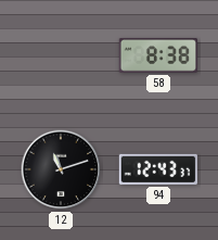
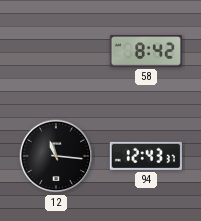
58: 8:38 -> 8:42 (146, 51)
12: 11:12 -> 11:16 (56, 156)
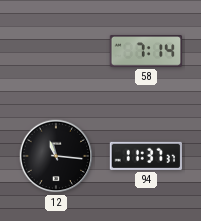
58: 8:42 -> 7:14 (146, 51)
94: 12:43 -> 11:37 (145, 156)
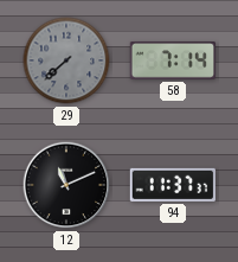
29: none -> 7:38 (66, 60)
12: 11:16 -> 11:11 (66, 185)
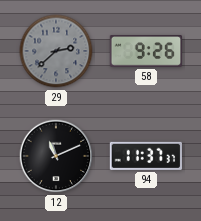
29: 7:38 -> 2:38 (56, 51)
58: 7:14 -> 9:26 (146, 51)
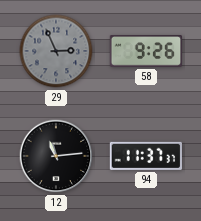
29: 2:38 -> 2:56 (56, 51)
12: 11:11 -> 11:14 (56, 156)
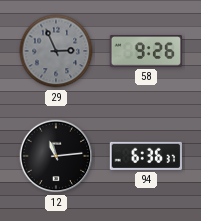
94: 11:37 -> 6:36 (145, 156)
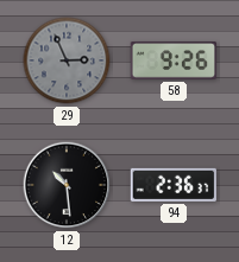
12: 11:14 -> 10:29 (67, 185)
94: 6:36 -> 2:36 (172, 185)
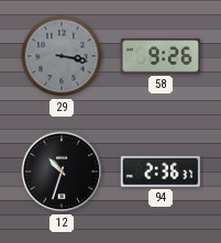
29: 2:56 -> 3:17 (62, 56)
12: 10:29 -> 10:33 (62, 172)
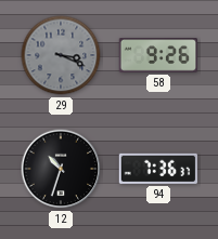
29: 3:17 -> 3:19 (61, 55)
94: 2:36 -> 7:36 (157, 169)
